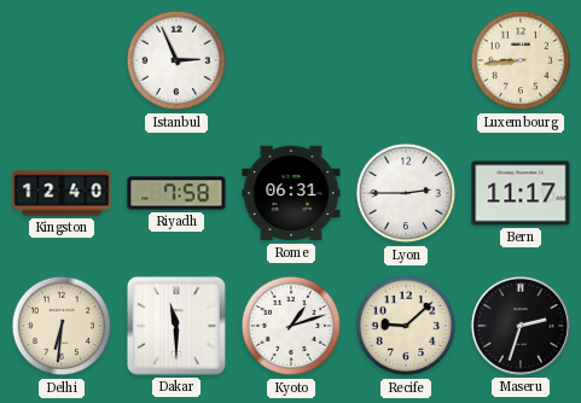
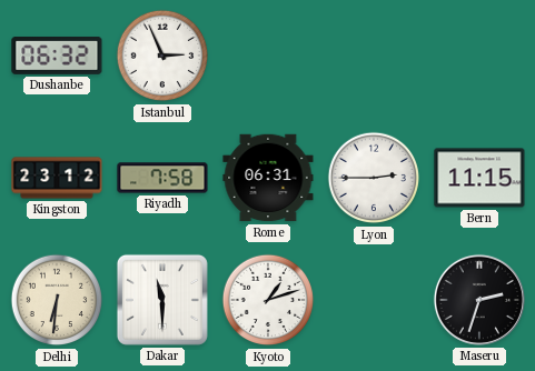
Dushanbe: none -> 06:32 (57, 56)
Luxembourg: 8:44 -> none (521, 60)
Kingston: 12:40 -> 23:12 (57, 178)
Bern: 11:17 -> 11:15 (479, 178)
Recife: 9:08 -> none (406, 326)
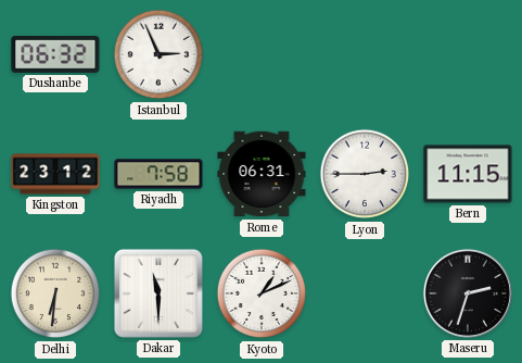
Kyoto: 1:12 -> 1:11 (262, 293)
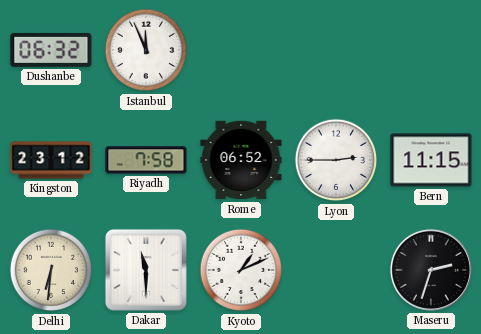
Istanbul: 2:56 -> 11:56 (146, 50)
Rome: 06:31 -> 06:52 (241, 160)
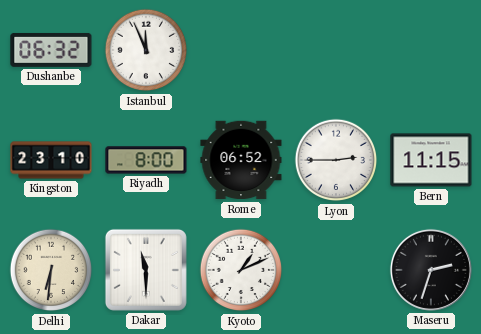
Kingston: 23:12 -> 23:10 (51, 160)
Riyadh: 7:58 -> 8:00 (146, 160)
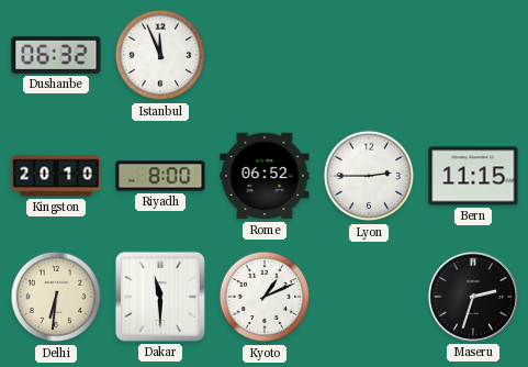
Kingston: 23:10 -> 20:10 (56, 176)
